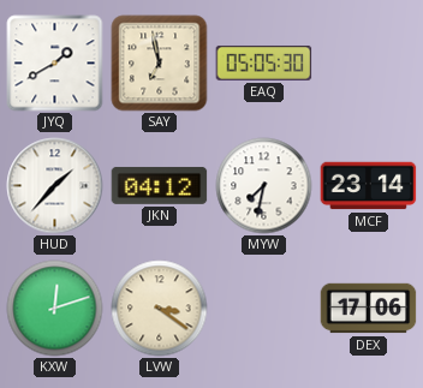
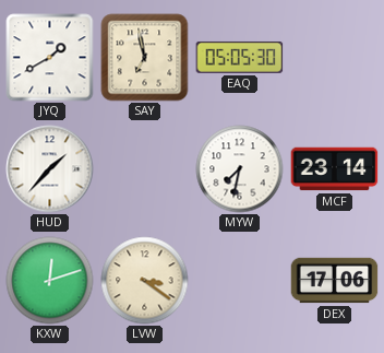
JKN: 04:12 -> none (160, 185)
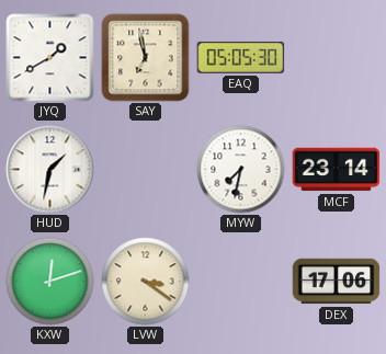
HUD: 1:37 -> 1:32 (50, 170)
